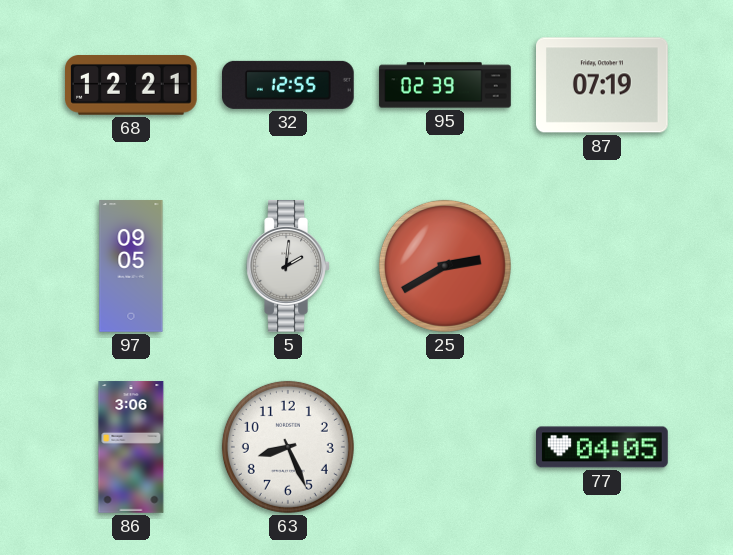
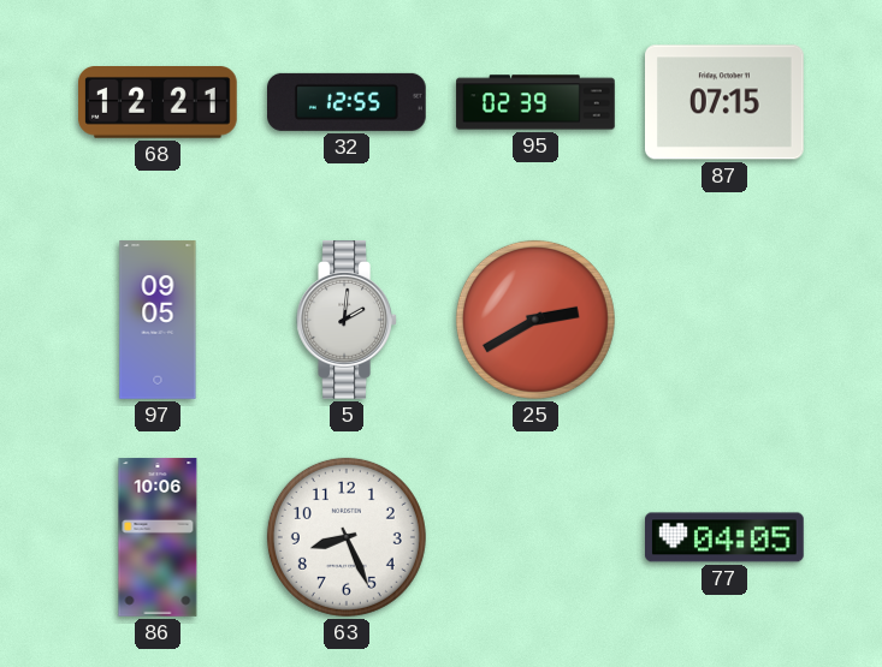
87: 07:19 -> 07:15 (726, 102)
86: 3:06 -> 10:06 (158, 537)
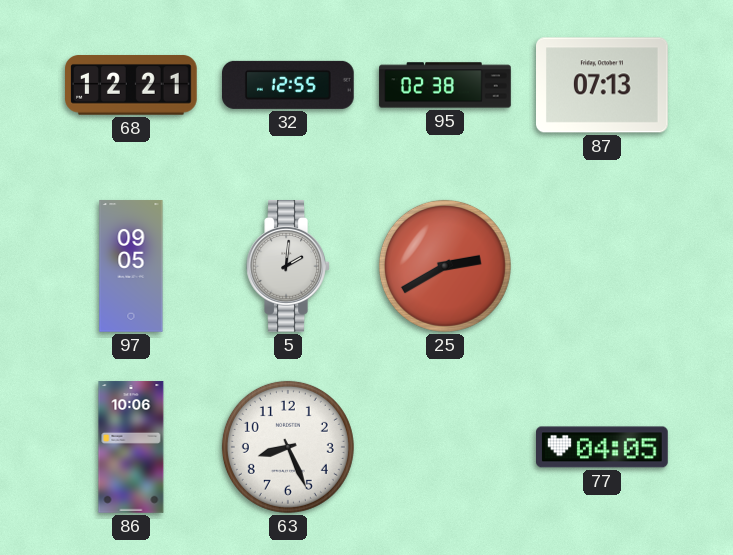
95: 02:39 -> 02:38 (445, 85)
87: 07:15 -> 07:13 (603, 85)
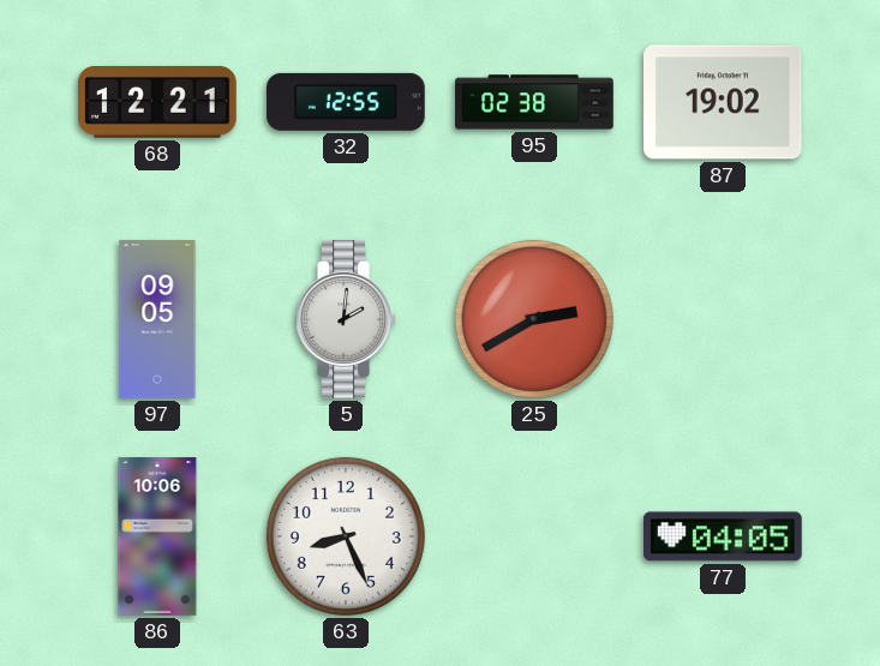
87: 07:13 -> 19:02 (724, 102)
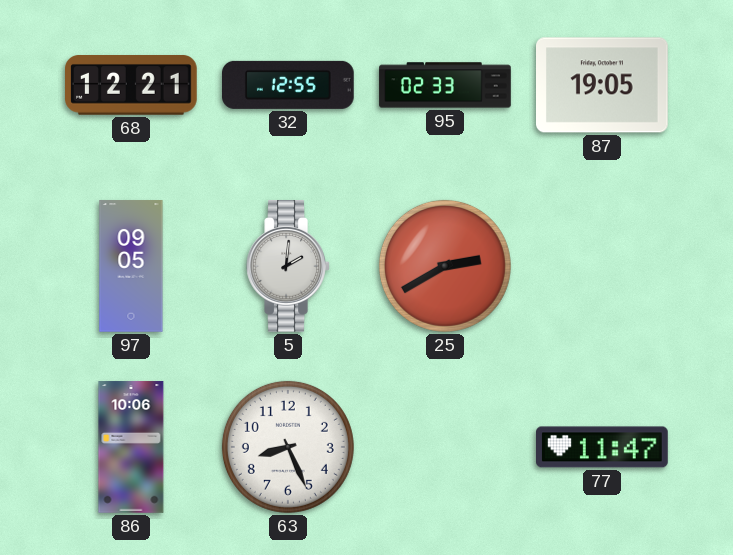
95: 02:38 -> 02:33 (445, 85)
87: 19:02 -> 19:05 (603, 85)
77: 04:05 -> 11:47 (603, 447)
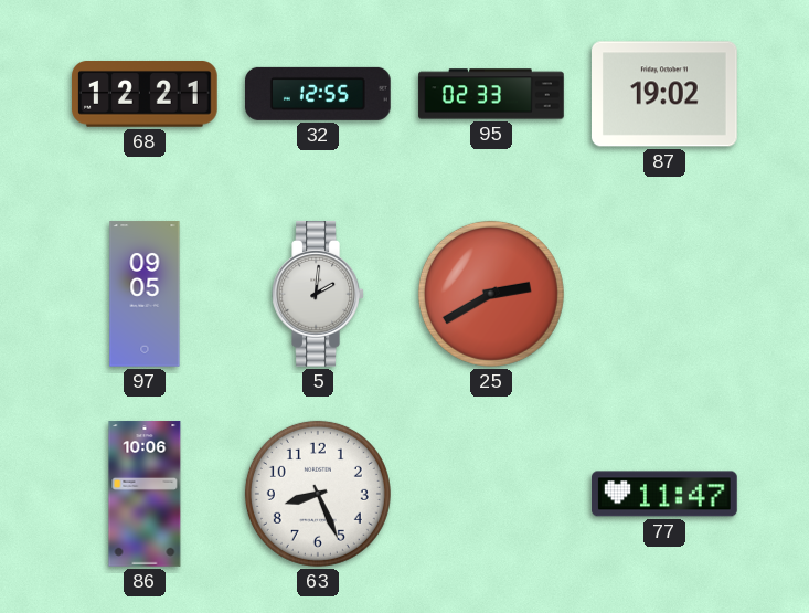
87: 19:05 -> 19:02 (666, 94)
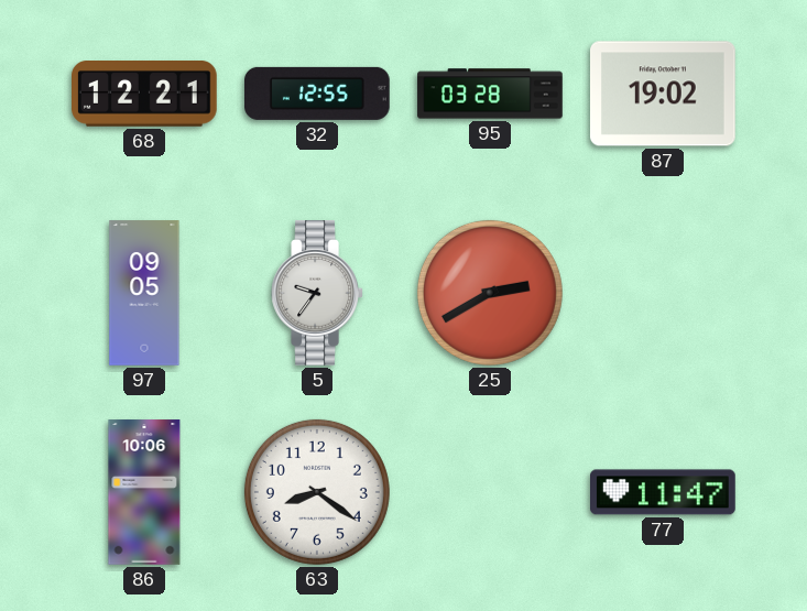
95: 02:33 -> 03:28 (490, 94)
5: 2:01 -> 9:36 (317, 294)
63: 8:26 -> 8:21 (317, 492)
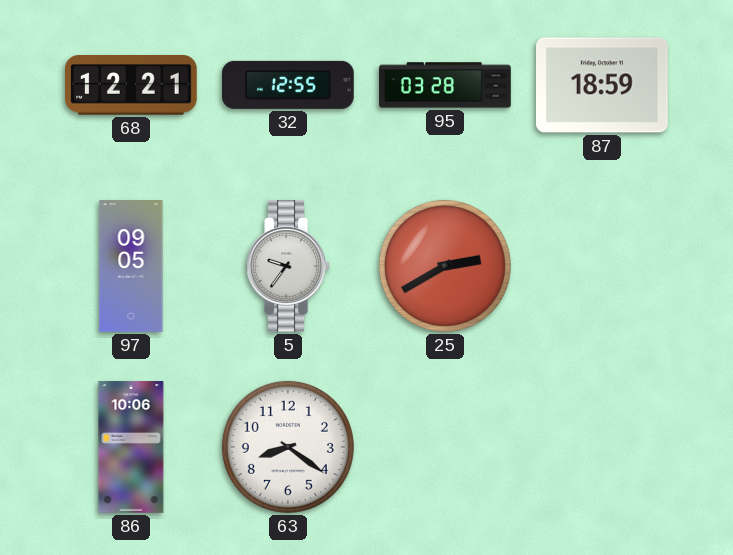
87: 19:02 -> 18:59 (603, 85)
77: 11:47 -> none (664, 492)
